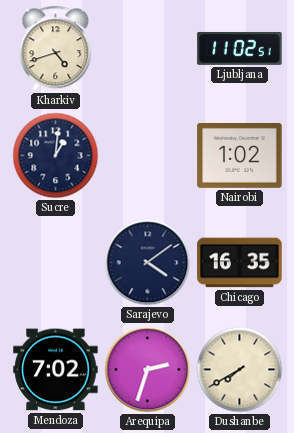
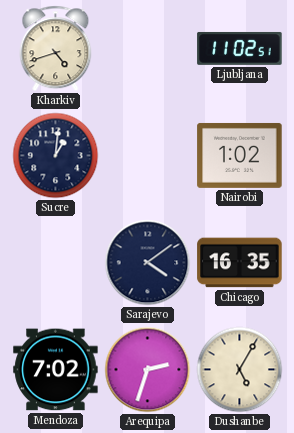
Dushanbe: 7:40 -> 5:05 (240, 370)
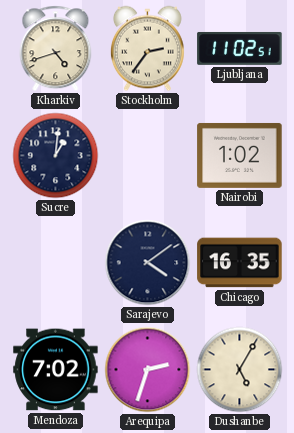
Stockholm: none -> 2:36 (147, 49)
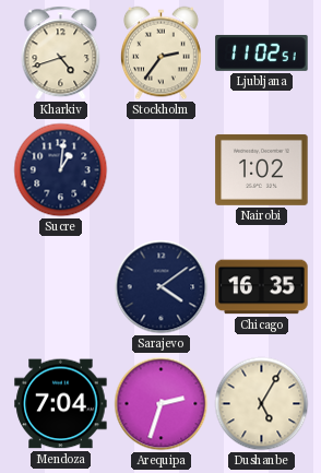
Mendoza: 7:02 -> 7:04 (61, 404)
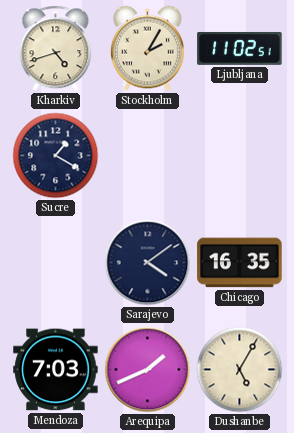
Stockholm: 2:36 -> 2:05 (147, 49)
Sucre: 1:01 -> 1:20 (56, 156)
Nairobi: 1:02 -> none (262, 169)
Mendoza: 7:04 -> 7:03 (56, 370)
Arequipa: 2:33 -> 1:41 (148, 370)
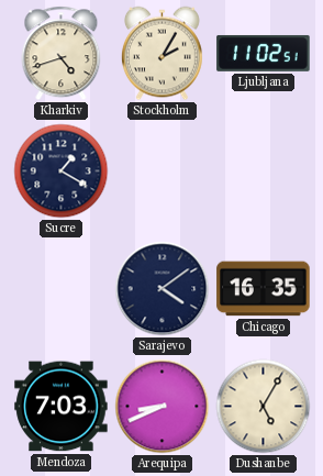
Arequipa: 1:41 -> 8:41 (163, 407)
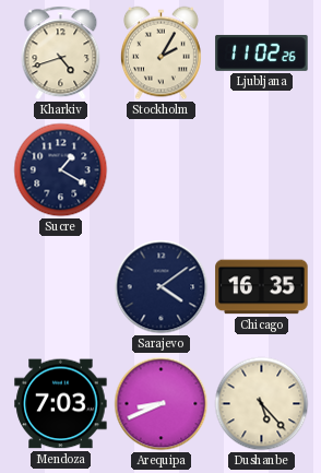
Ljubljana: 11:02:51 -> 11:02:26 (262, 52)
Dushanbe: 5:05 -> 5:23 (262, 404)
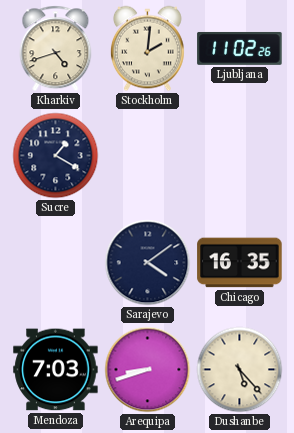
Stockholm: 2:05 -> 2:01 (147, 49)
Arequipa: 8:41 -> 8:42 (148, 370)
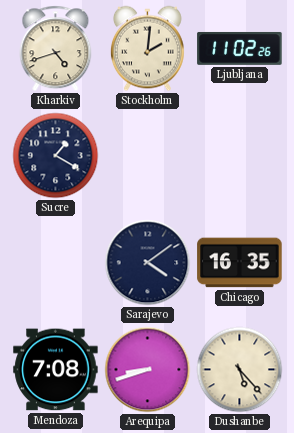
Mendoza: 7:03 -> 7:08 (56, 370)
